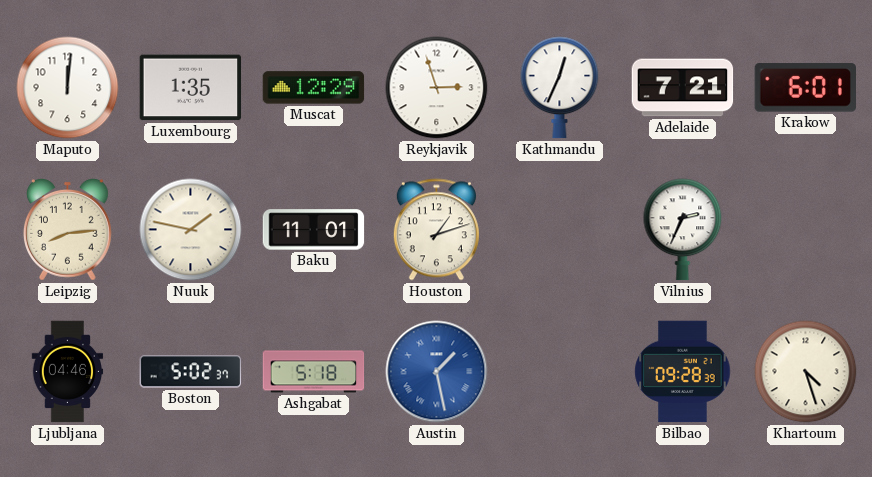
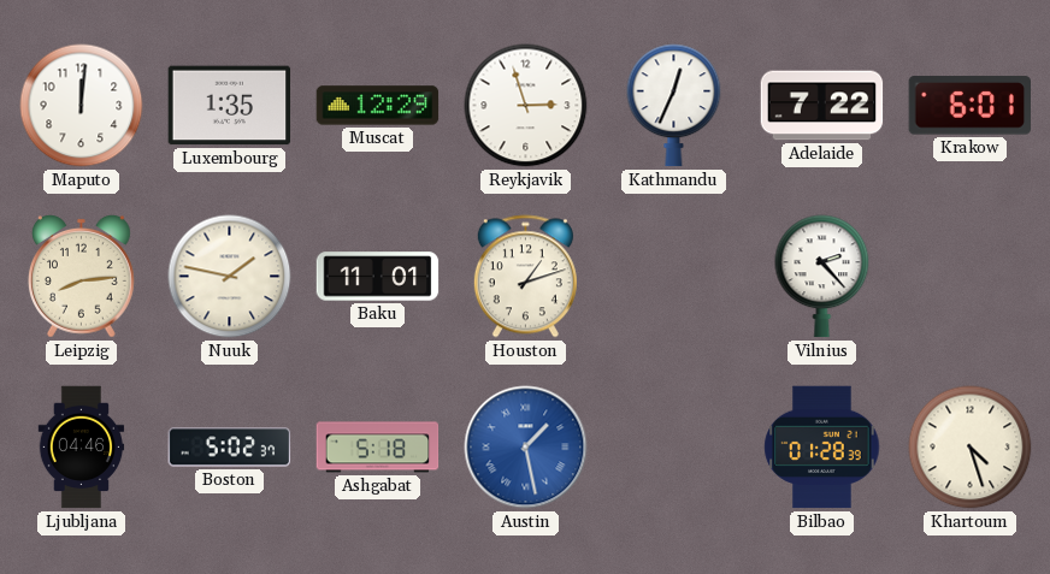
Adelaide: 7:21 -> 7:22 (822, 106)
Vilnius: 2:34 -> 2:23 (822, 277)
Bilbao: 09:28 -> 01:28 (822, 448)
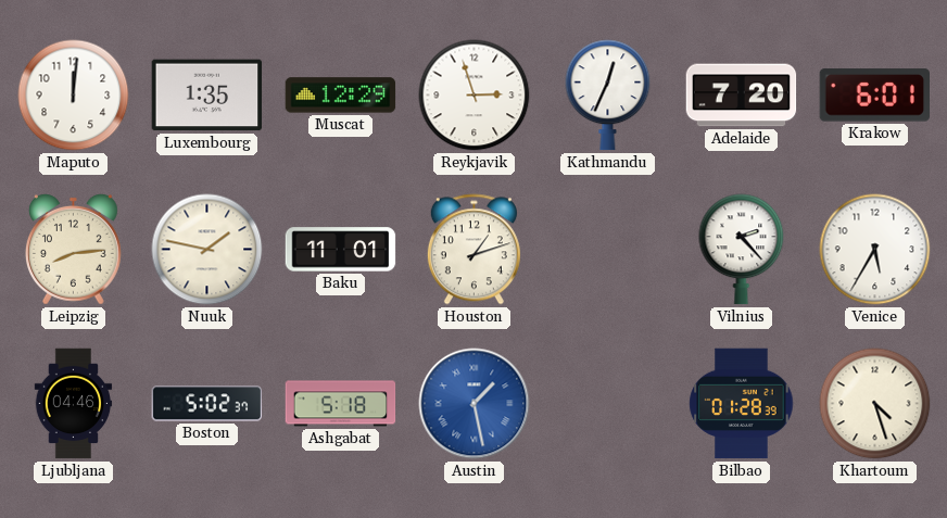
Adelaide: 7:22 -> 7:20 (742, 96)
Venice: none -> 5:35 (875, 250)
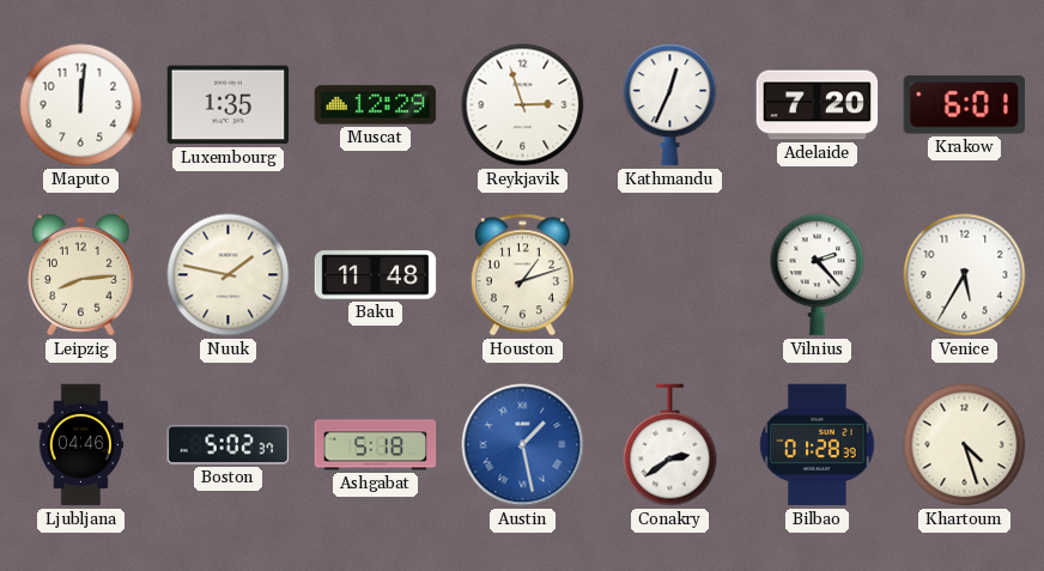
Baku: 11:01 -> 11:48 (376, 275)
Conakry: none -> 2:39 (670, 445)
